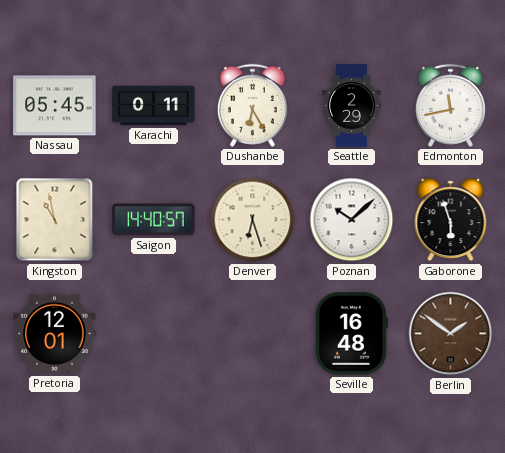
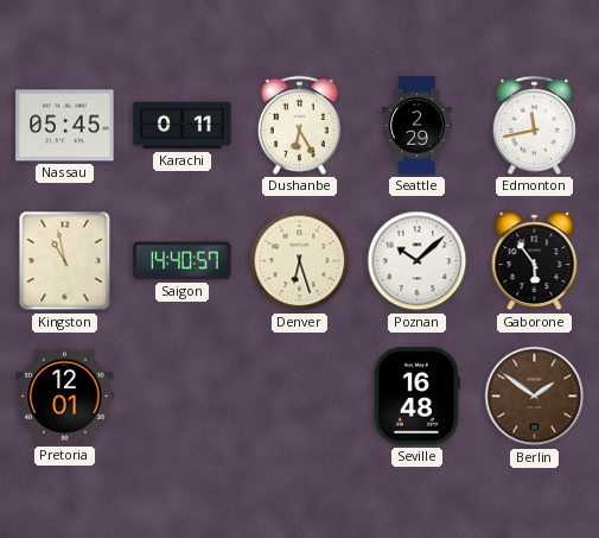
Gaborone: 5:57 -> 5:54 (535, 261)
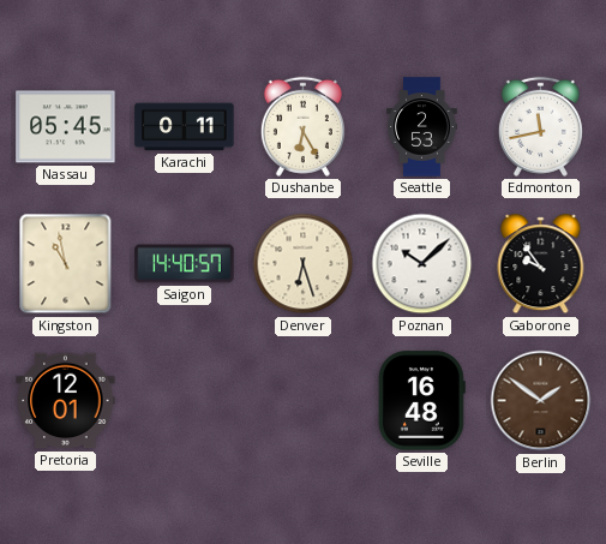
Seattle: 2:29 -> 2:53 (422, 127)
Gaborone: 5:54 -> 9:54 (541, 264)
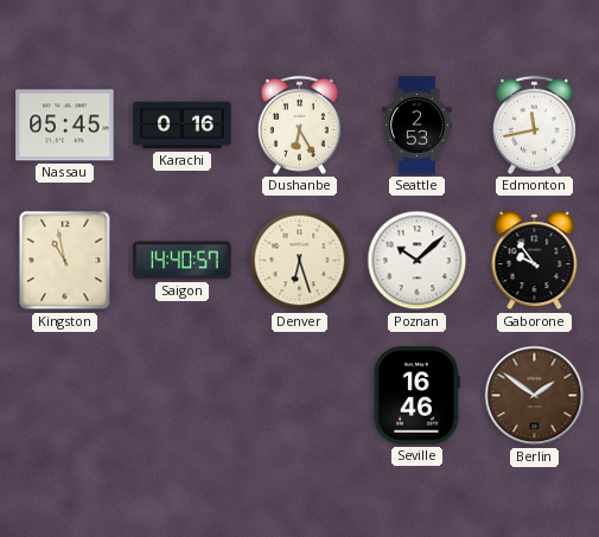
Karachi: 0:11 -> 0:16 (183, 126)
Pretoria: 12:01 -> none (66, 401)
Seville: 16:48 -> 16:46 (416, 396)
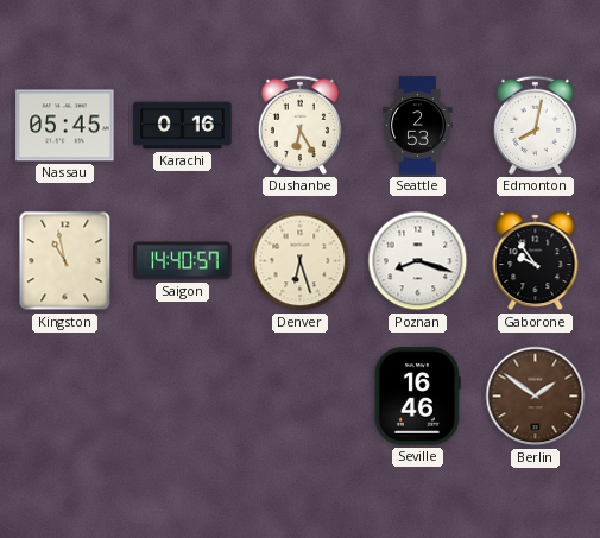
Edmonton: 11:43 -> 8:02 (535, 125)
Poznan: 10:08 -> 8:18 (418, 261)
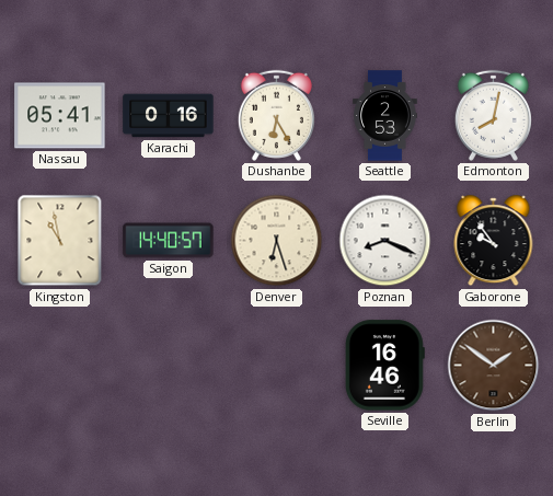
Nassau: 05:45 -> 05:41 (60, 116)
Poznan: 8:18 -> 8:19 (385, 241)
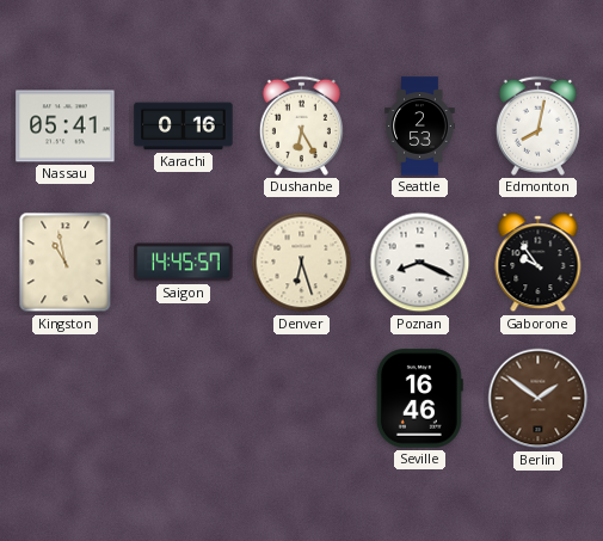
Saigon: 14:40 -> 14:45 (184, 263)
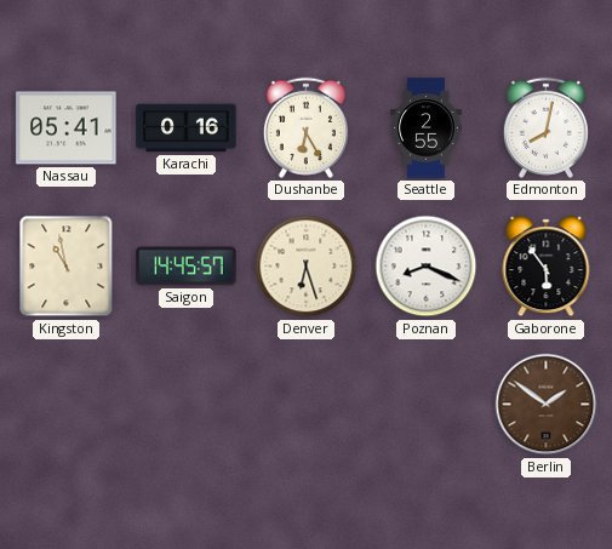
Seattle: 2:53 -> 2:55 (427, 128)
Gaborone: 9:54 -> 5:54 (547, 267)
Seville: 16:46 -> none (419, 399)
